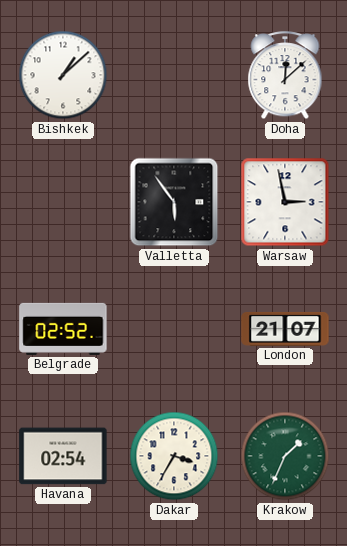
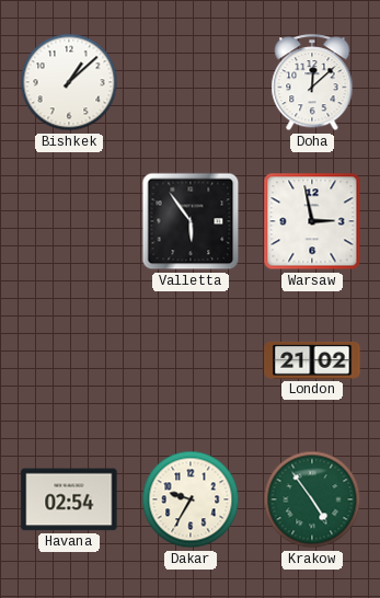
Belgrade: 02:52 -> none (63, 329)
London: 21:07 -> 21:02 (312, 360)
Dakar: 3:35 -> 9:35 (191, 499)
Krakow: 1:34 -> 4:54 (312, 499)
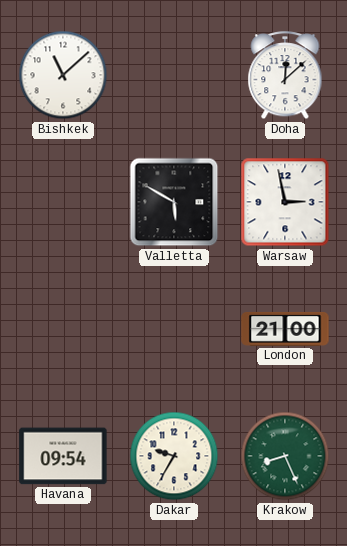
Bishkek: 1:08 -> 11:08 (63, 75)
Valletta: 5:54 -> 5:50 (174, 202)
London: 21:02 -> 21:00 (285, 329)
Havana: 02:54 -> 09:54 (63, 456)
Krakow: 4:54 -> 8:26 (285, 456)
